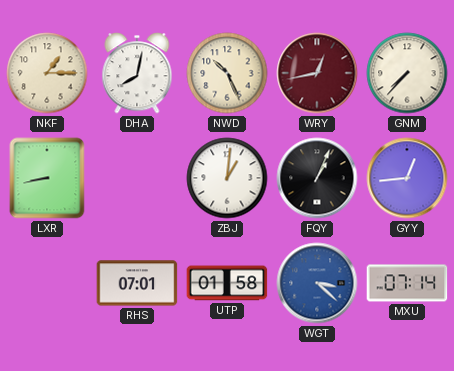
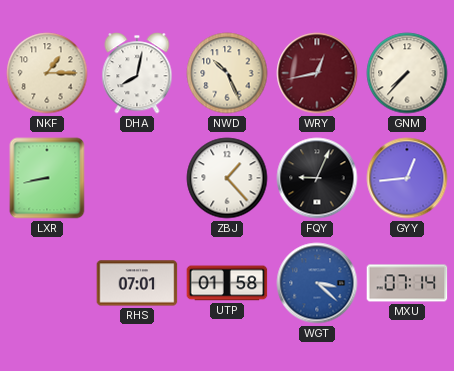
ZBJ: 1:01 -> 1:23 (227, 178)
FQY: 1:04 -> 9:04 (317, 178)
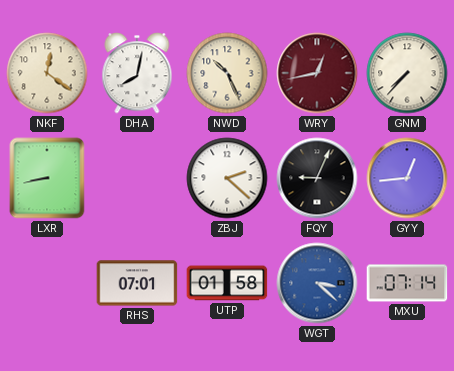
NKF: 1:15 -> 12:21 (47, 73)
ZBJ: 1:23 -> 2:22 (227, 178)
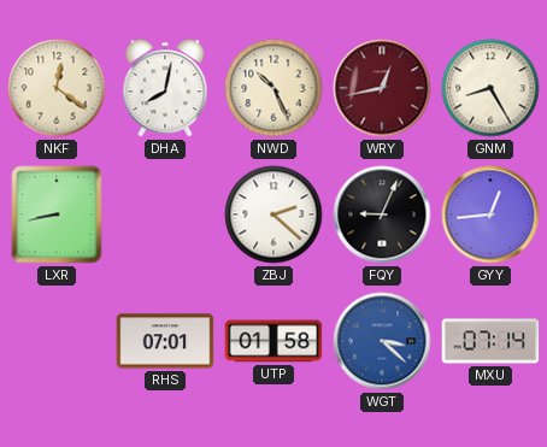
GNM: 7:37 -> 8:25 (490, 88)
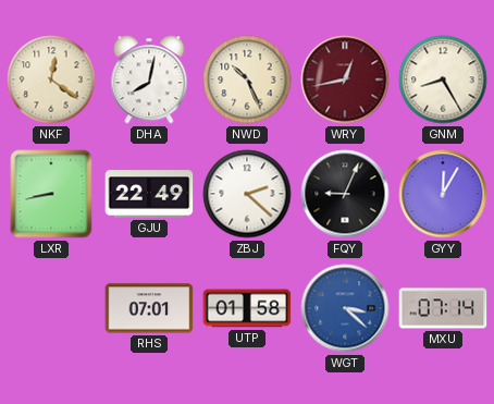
GJU: none -> 22:49 (149, 194)
GYY: 12:44 -> 12:05 (443, 194)
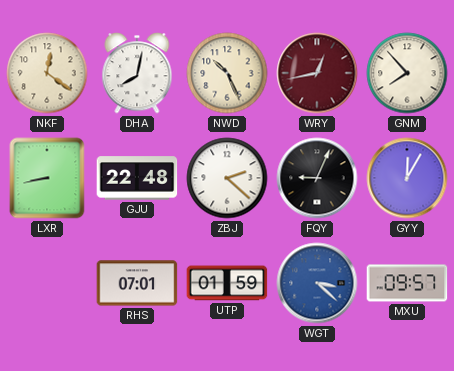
GNM: 8:25 -> 7:53 (407, 73)
GJU: 22:49 -> 22:48 (137, 178)
UTP: 01:58 -> 01:59 (227, 283)
MXU: 07:14 -> 09:57 (407, 283)
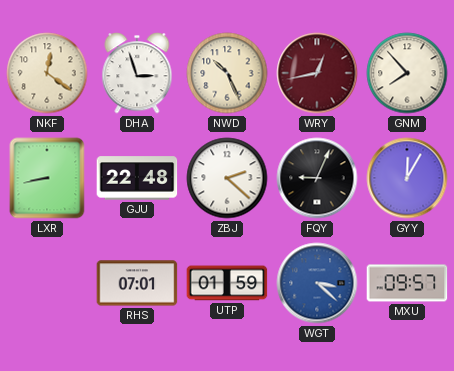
DHA: 8:02 -> 2:57 (137, 73)
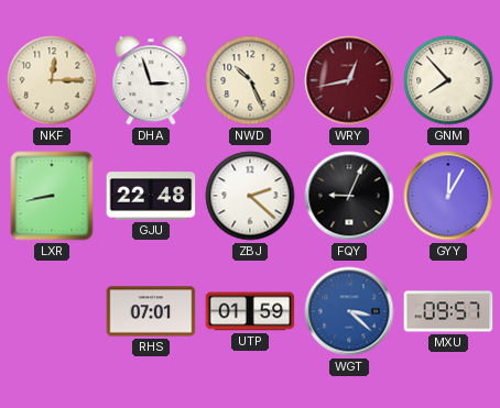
NKF: 12:21 -> 12:15 (52, 80)
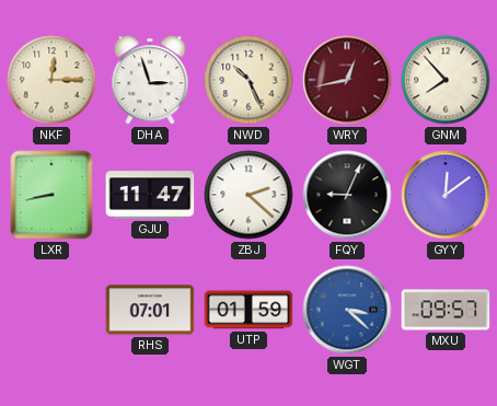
GJU: 22:48 -> 11:47 (150, 195)
GYY: 12:05 -> 12:09 (446, 195)
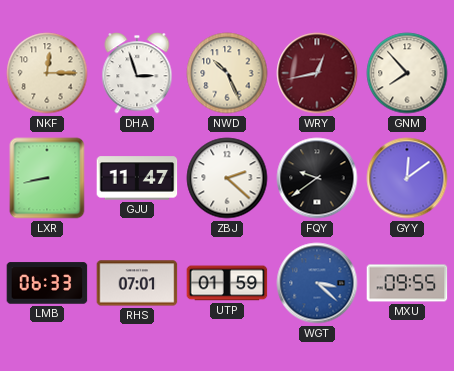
FQY: 9:04 -> 9:39 (317, 178)
LMB: none -> 06:33 (47, 283)
MXU: 09:57 -> 09:55 (407, 283)
